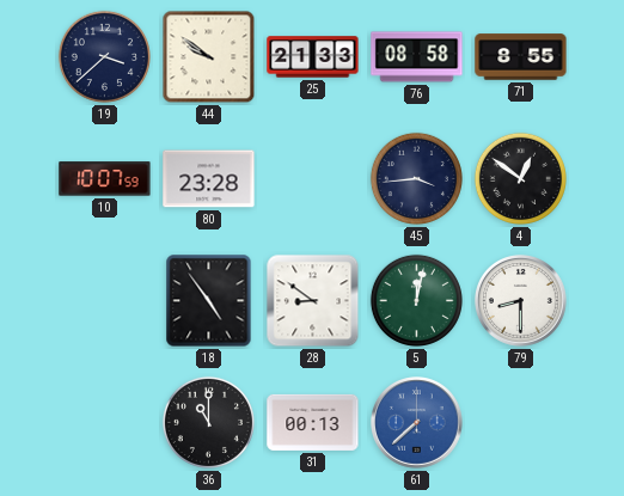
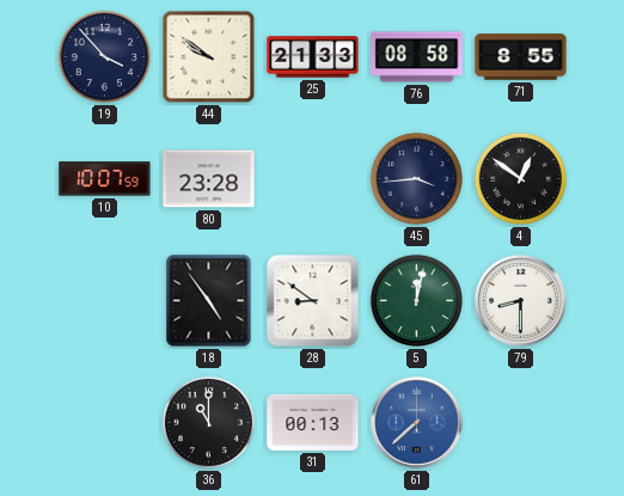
19: 3:38 -> 3:53 (104, 56)
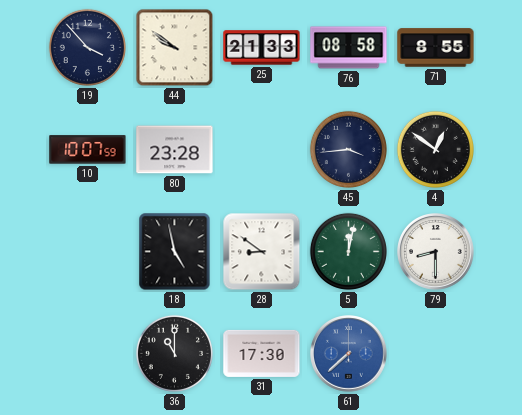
18: 4:54 -> 4:58 (175, 252)
31: 00:13 -> 17:30 (262, 353)
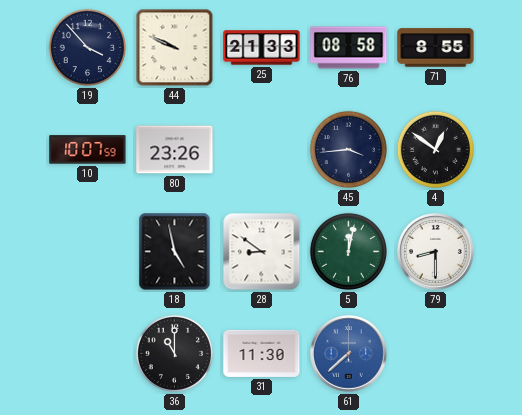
44: 9:51 -> 9:49 (175, 48)
80: 23:28 -> 23:26 (175, 150)
31: 17:30 -> 11:30 (262, 353)
